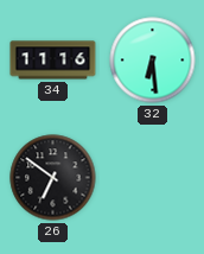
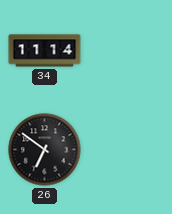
34: 11:16 -> 11:14 (45, 51)
32: 6:29 -> none (153, 61)
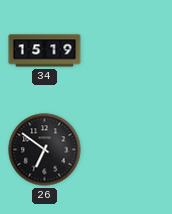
34: 11:14 -> 15:19 (45, 51)
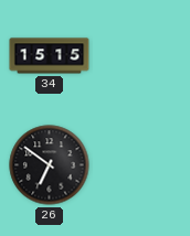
34: 15:19 -> 15:15 (50, 56)
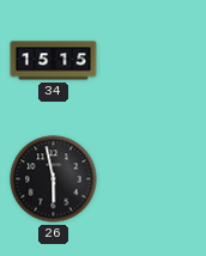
26: 6:51 -> 5:58 (54, 179)
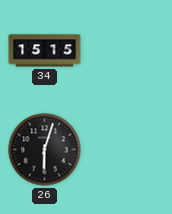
26: 5:58 -> 6:03 (45, 150)
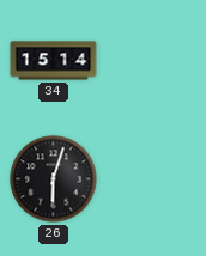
34: 15:15 -> 15:14 (54, 61)
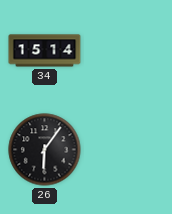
26: 6:03 -> 6:06 (45, 150)
